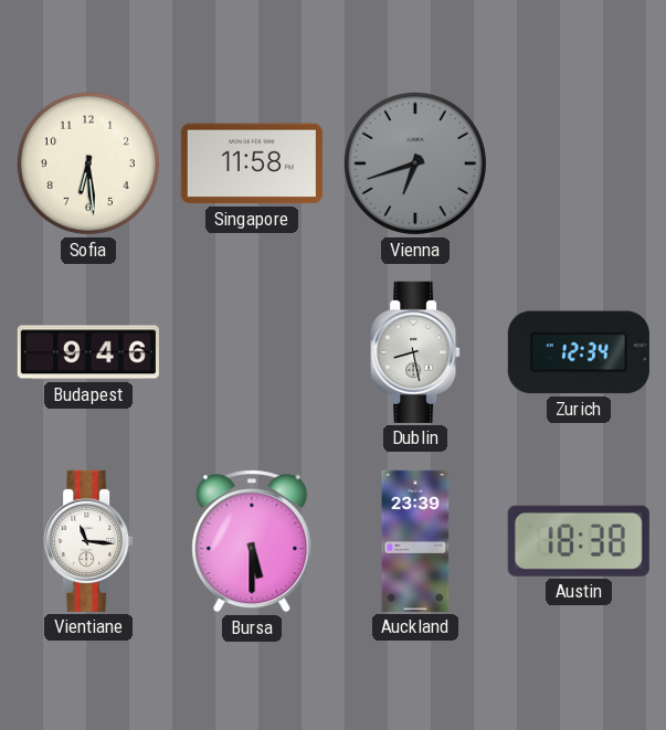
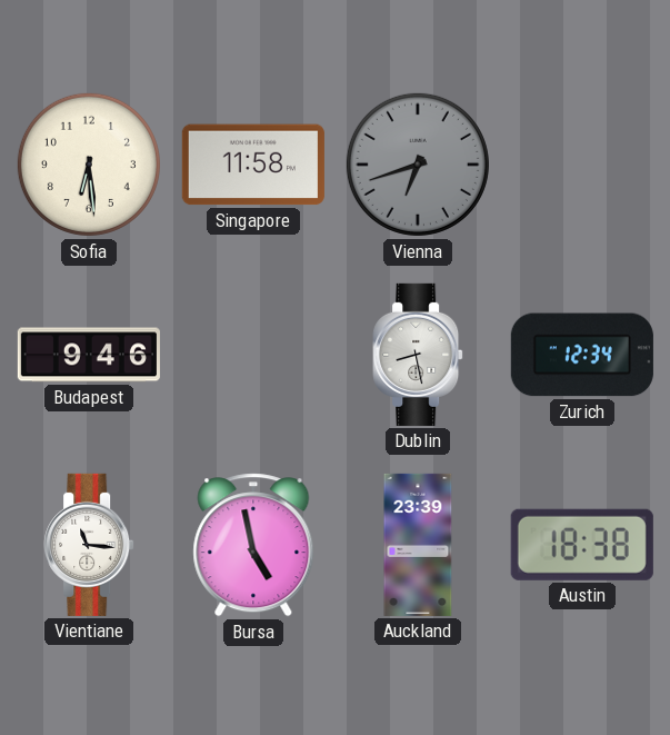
Bursa: 5:30 -> 4:58 (253, 545)
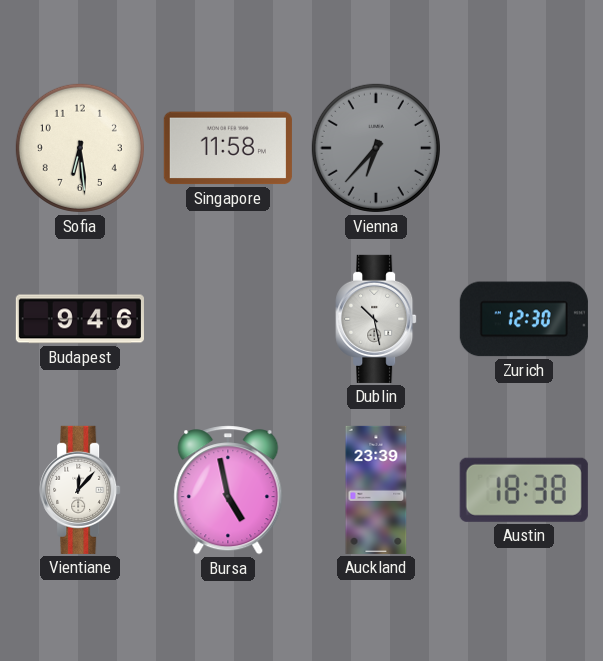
Vienna: 6:42 -> 6:37 (376, 148)
Dublin: 8:28 -> 10:28 (376, 319)
Zurich: 12:34 -> 12:30 (524, 319)
Vientiane: 11:16 -> 12:07 (80, 490)
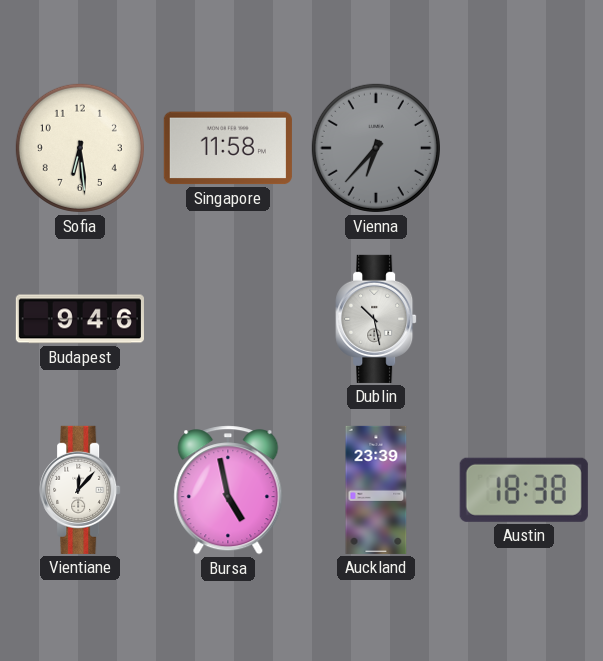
Zurich: 12:30 -> none (524, 319)
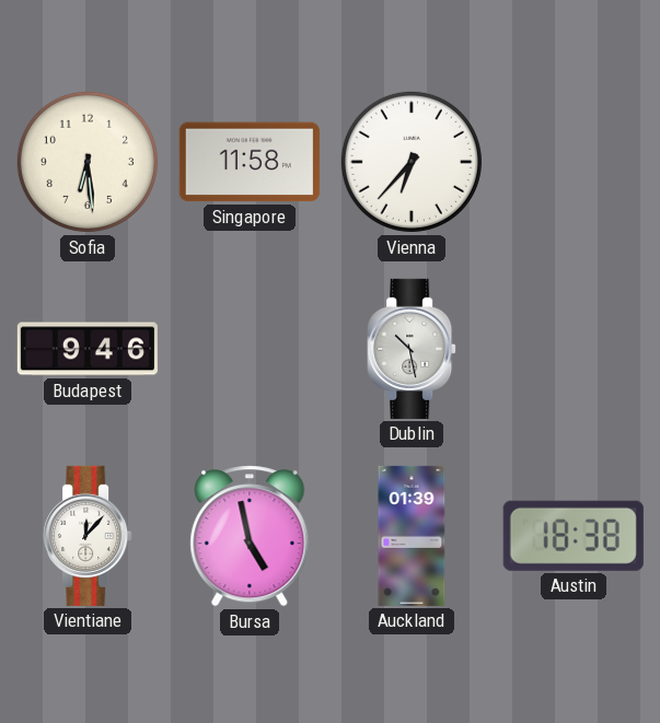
Vienna dial: grey -> white (412, 162)
Auckland: 23:39 -> 01:39 (412, 536)
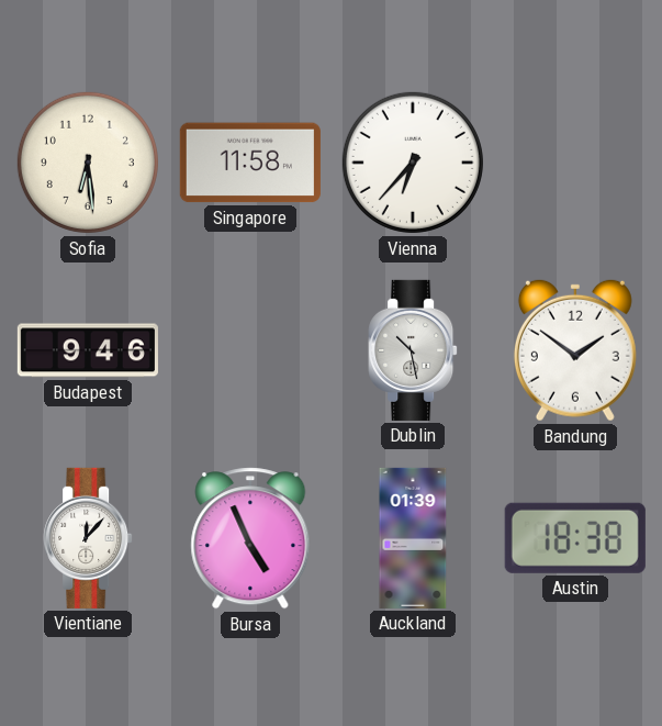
Bandung: none -> 1:51 (575, 350)
Bursa: 4:58 -> 4:56 (250, 538)
